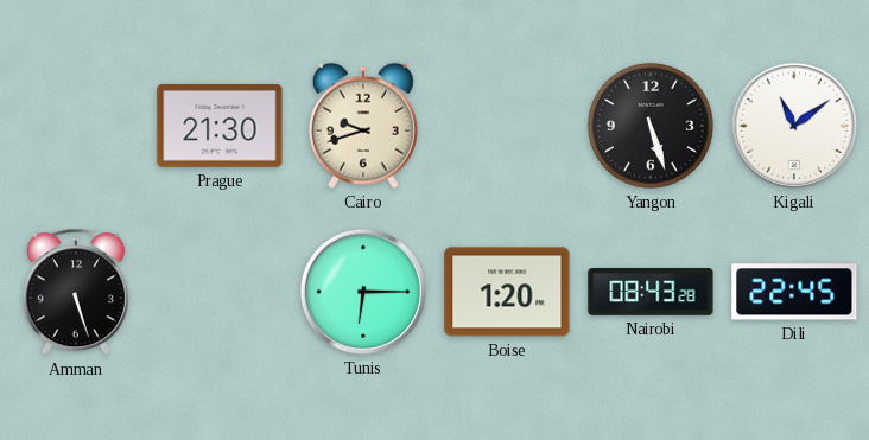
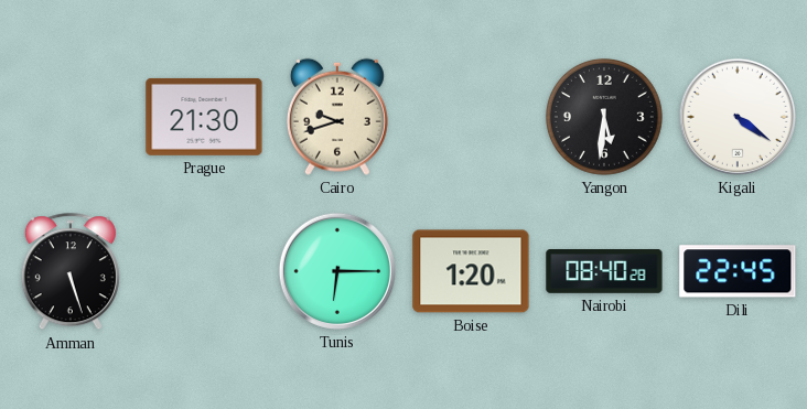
Yangon: 5:27 -> 5:31 (604, 117)
Kigali: 11:09 -> 4:21 (738, 117)
Nairobi: 08:43 -> 08:40 (604, 272)
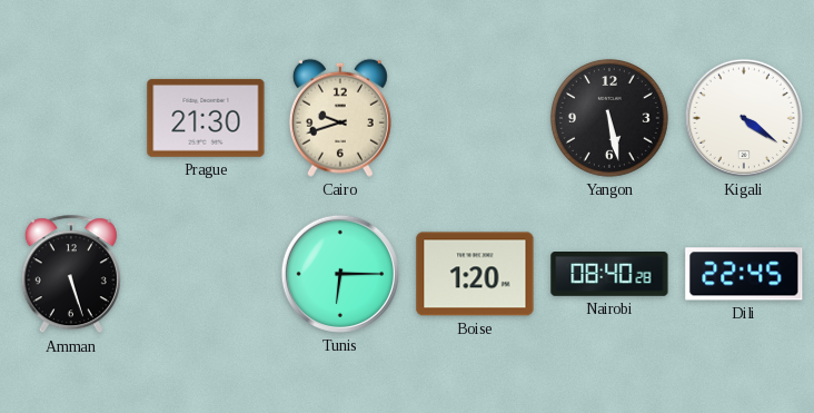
Yangon: 5:31 -> 5:28 (609, 118)
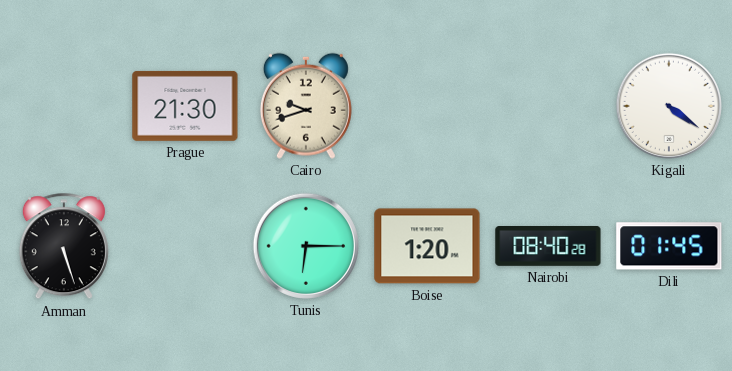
Yangon: 5:28 -> none (609, 118)
Dili: 22:45 -> 01:45 (669, 246)
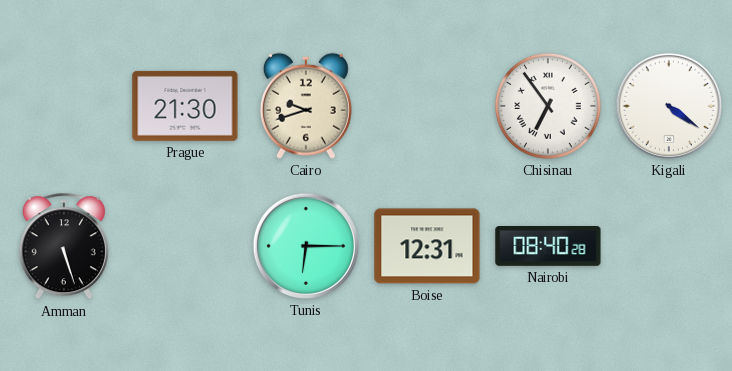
Chisinau: none -> 6:54 (548, 106)
Boise: 1:20 -> 12:31 (427, 246)
Dili: 01:45 -> none (669, 246)
